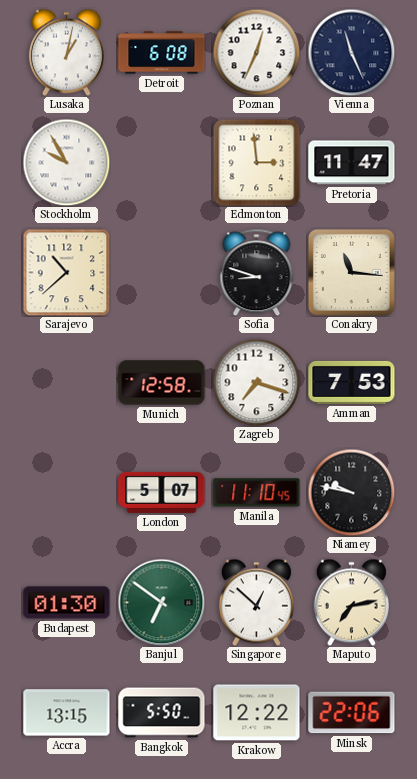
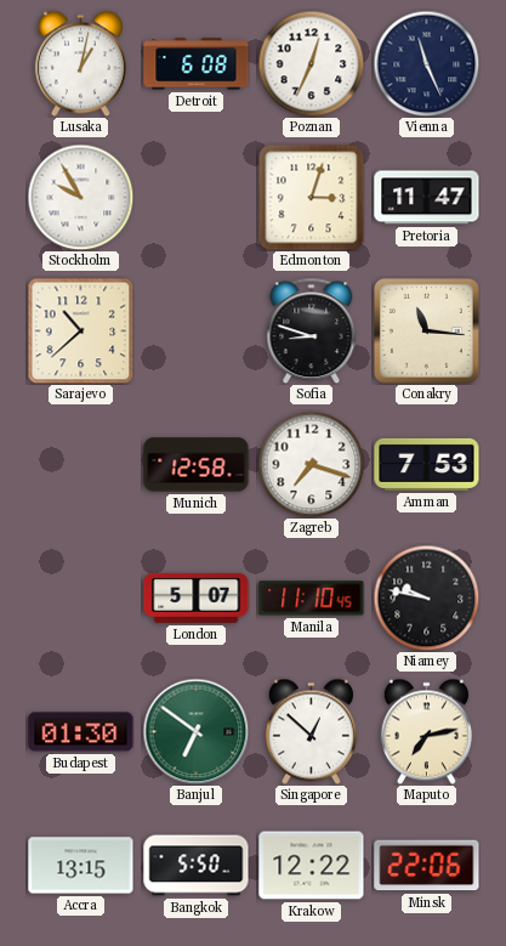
Edmonton: 2:59 -> 3:03 (311, 197)
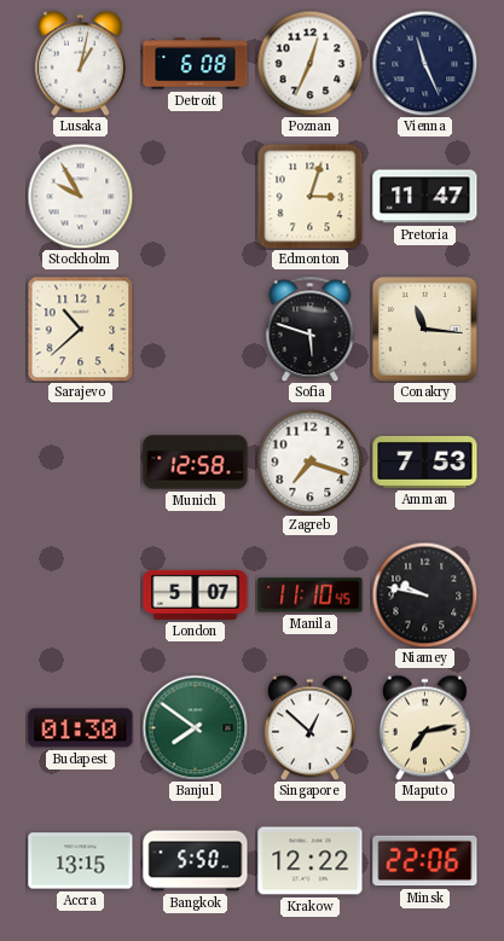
Sofia: 8:48 -> 5:48 (311, 329)
Banjul: 6:51 -> 7:51 (195, 727)
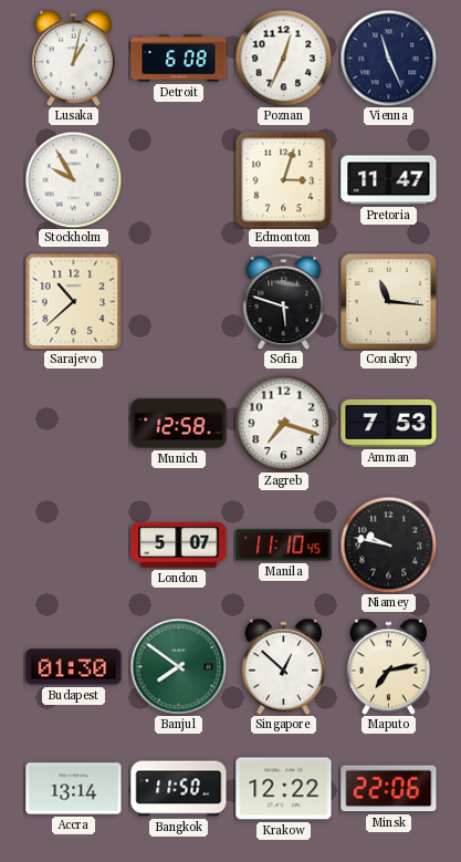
Accra: 13:15 -> 13:14 (74, 789)
Bangkok: 5:50 -> 11:50 (179, 789)
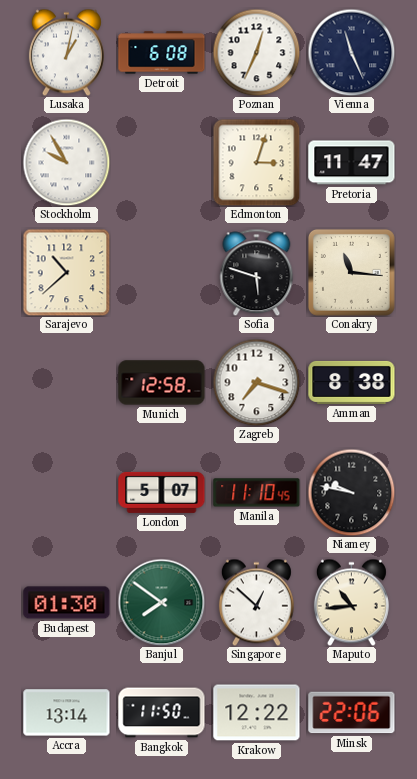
Amman: 7:53 -> 8:38 (352, 382)
Maputo: 7:13 -> 10:44 (351, 602)
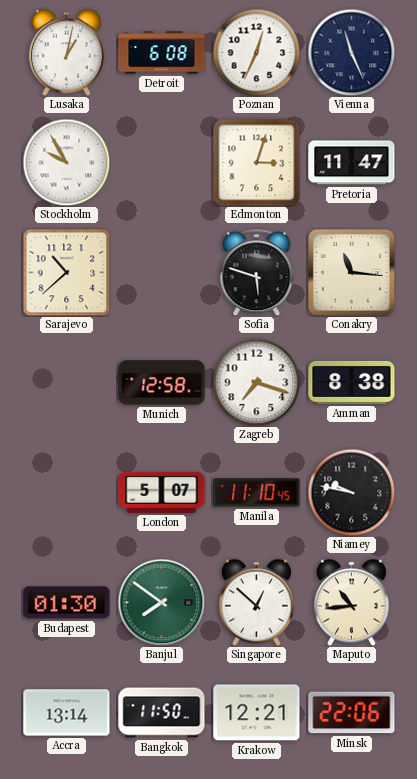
Krakow: 12:22 -> 12:21 (257, 713)
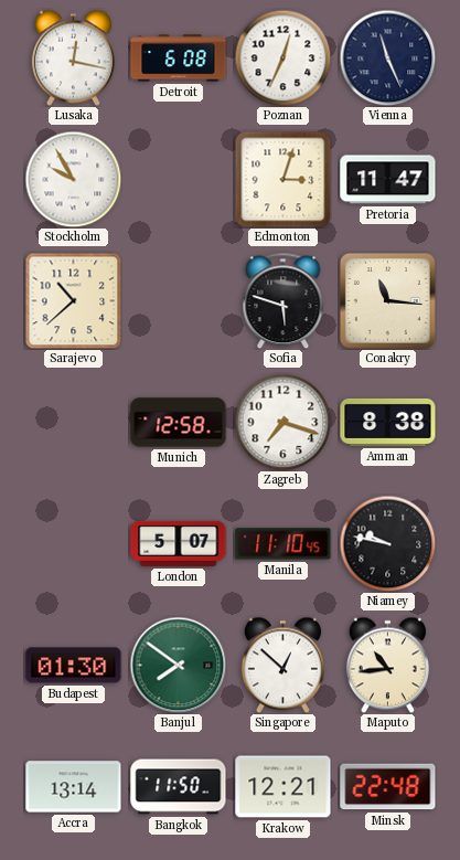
Lusaka: 1:02 -> 12:17 (73, 57)
Minsk: 22:06 -> 22:48 (388, 787)
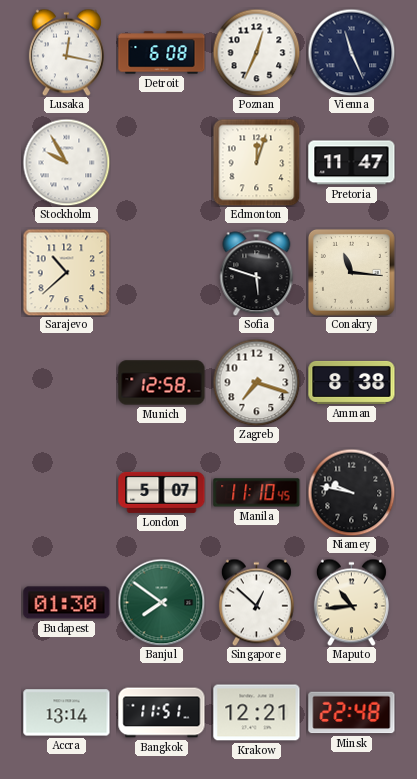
Edmonton: 3:03 -> 12:03 (256, 162)
Bangkok: 11:50 -> 11:51 (162, 713)
